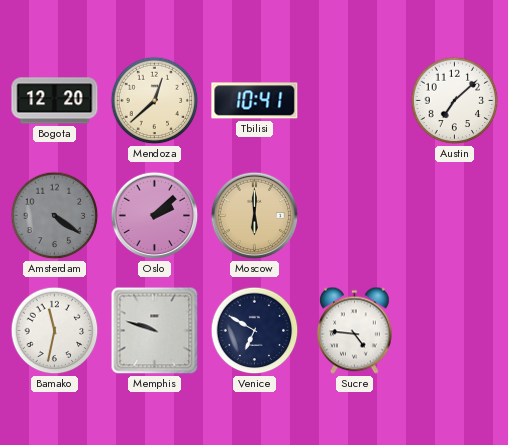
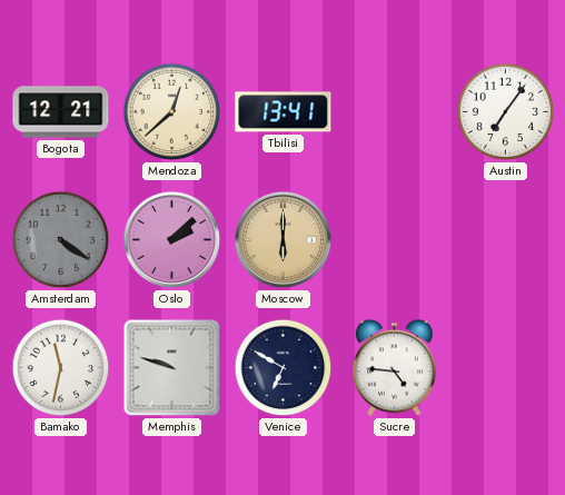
Bogota: 12:20 -> 12:21 (61, 112)
Tbilisi: 10:41 -> 13:41 (284, 112)
Austin: 7:08 -> 7:06 (506, 112)
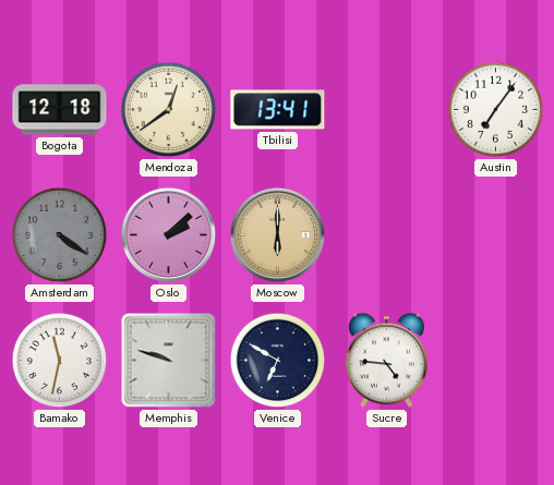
Bogota: 12:21 -> 12:18 (60, 110)
Mendoza: 12:38 -> 12:39 (169, 110)
